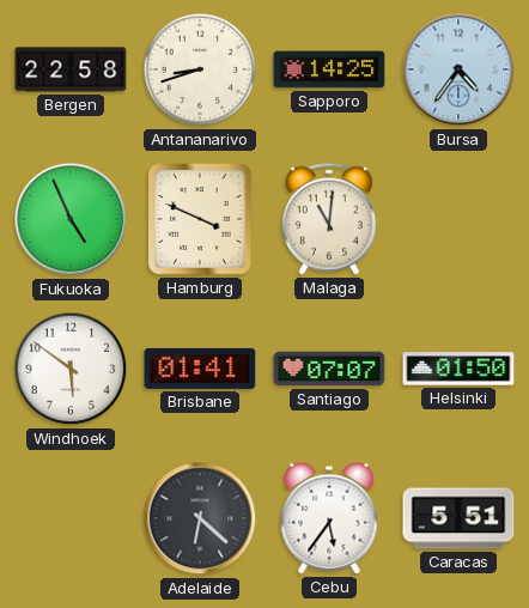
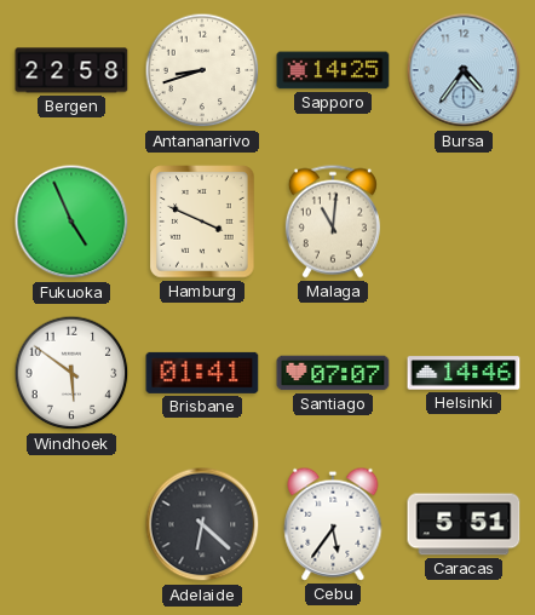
Helsinki: 01:50 -> 14:46 (464, 373)
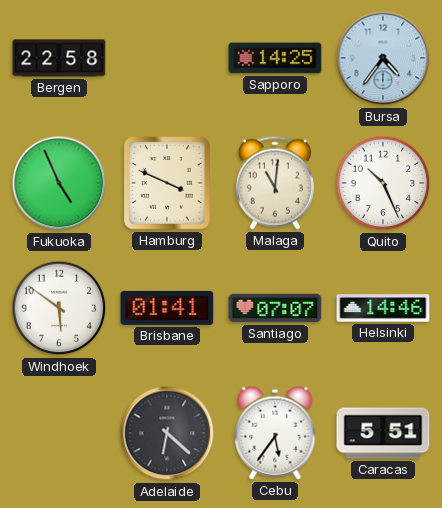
Antananarivo: 8:42 -> none (202, 70)
Quito: none -> 10:26 (383, 183)
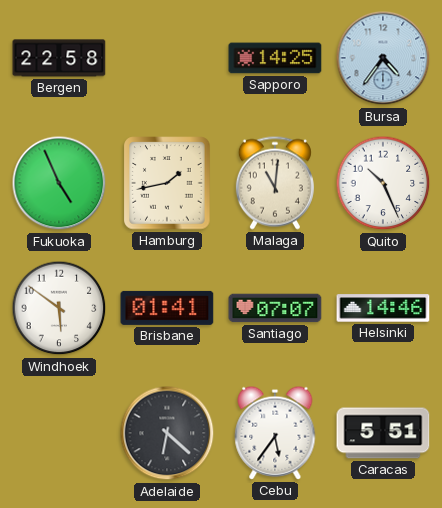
Hamburg: 3:49 -> 1:43 (167, 183)
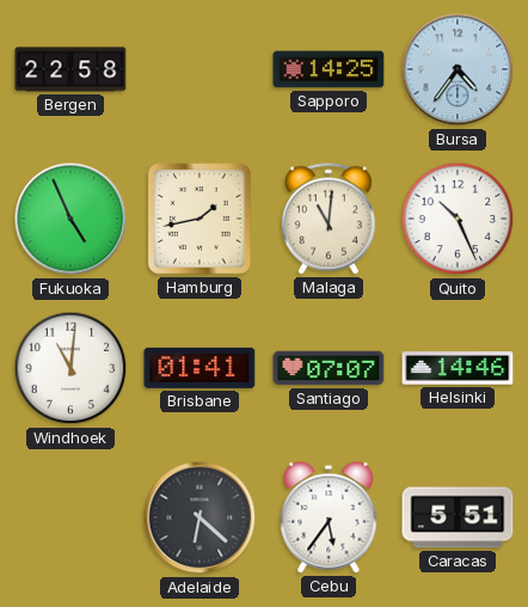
Windhoek: 5:51 -> 11:01 (70, 368)
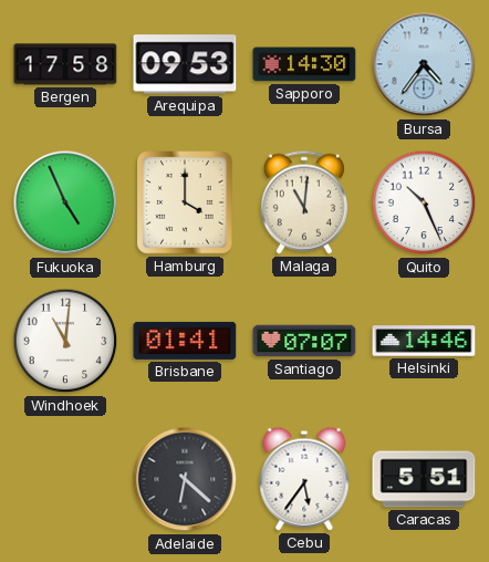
Bergen: 22:58 -> 17:58 (65, 64)
Arequipa: none -> 09:53 (185, 64)
Sapporo: 14:25 -> 14:30 (304, 64)
Hamburg: 1:43 -> 4:00 (185, 202)
